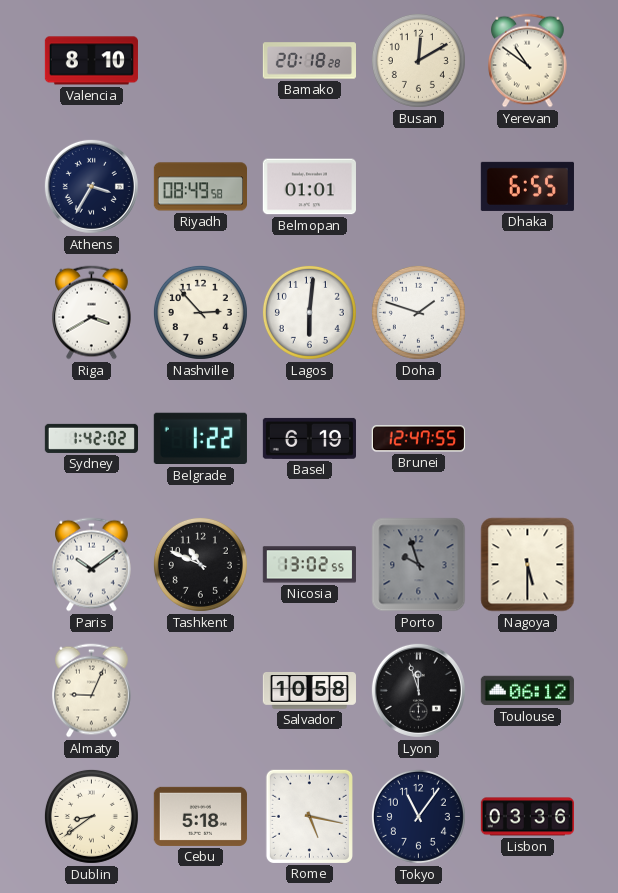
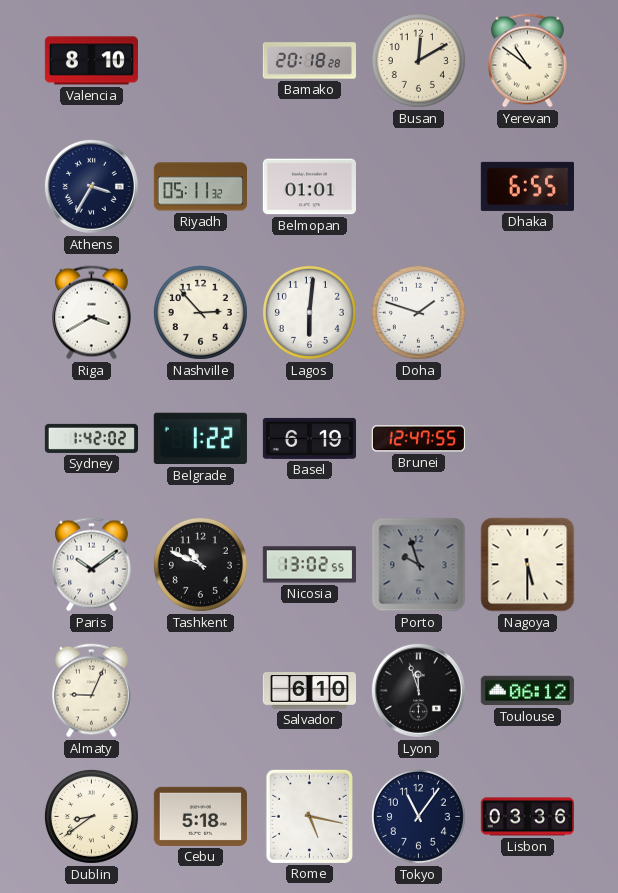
Riyadh: 08:49 -> 05:11 (200, 187)
Salvador: 10:58 -> 6:10 (309, 691)
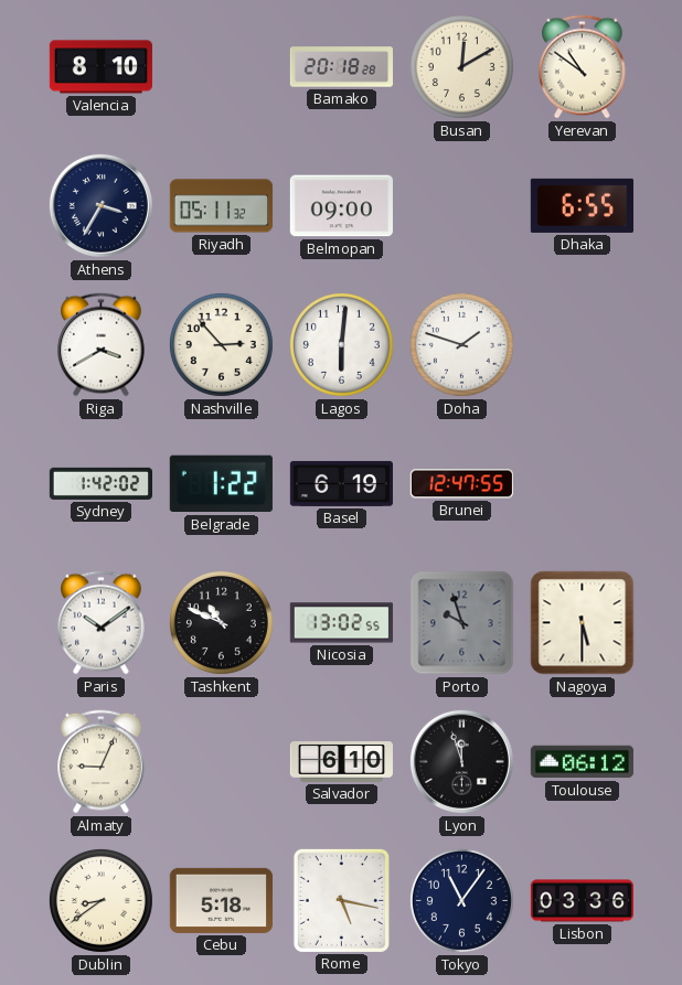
Belmopan: 01:01 -> 09:00 (341, 206)
